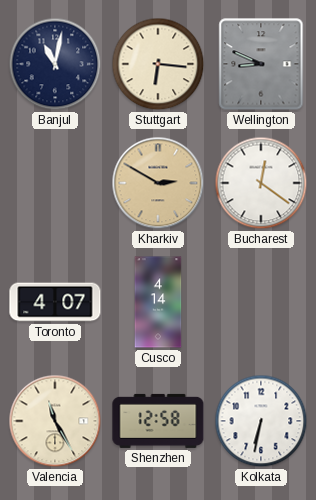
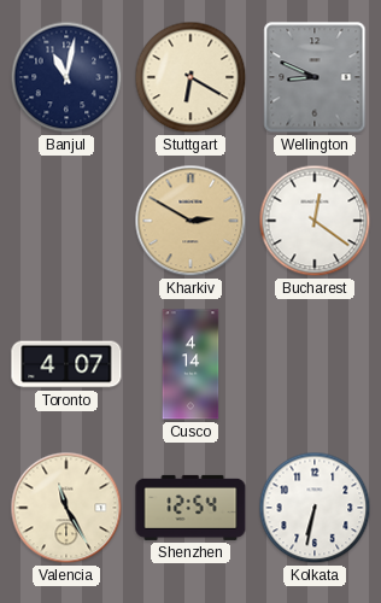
Stuttgart: 6:16 -> 6:20 (190, 77)
Shenzhen: 12:58 -> 12:54 (190, 508)
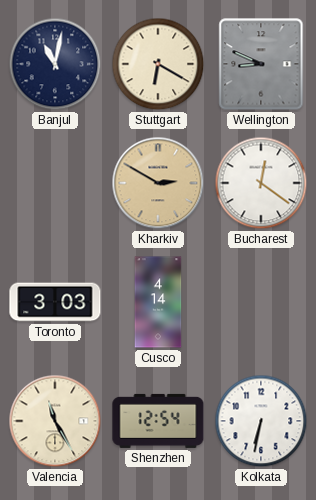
Toronto: 4:07 -> 3:03 (55, 302)
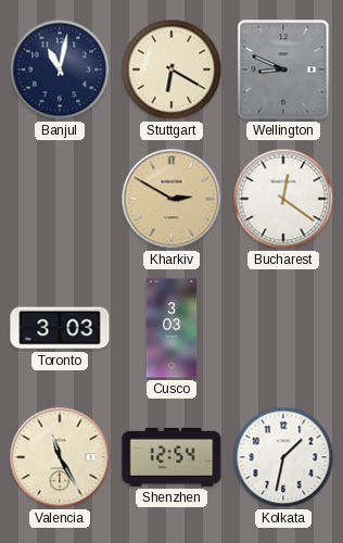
Cusco: 4:14 -> 3:03 (171, 328)
Kolkata: 6:32 -> 1:32 (283, 457)
